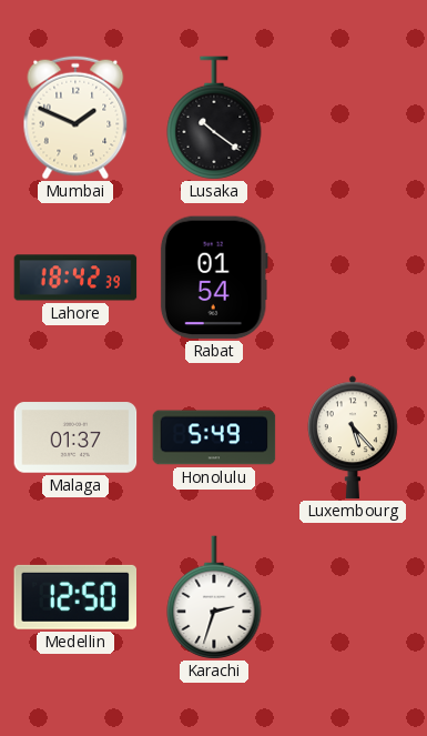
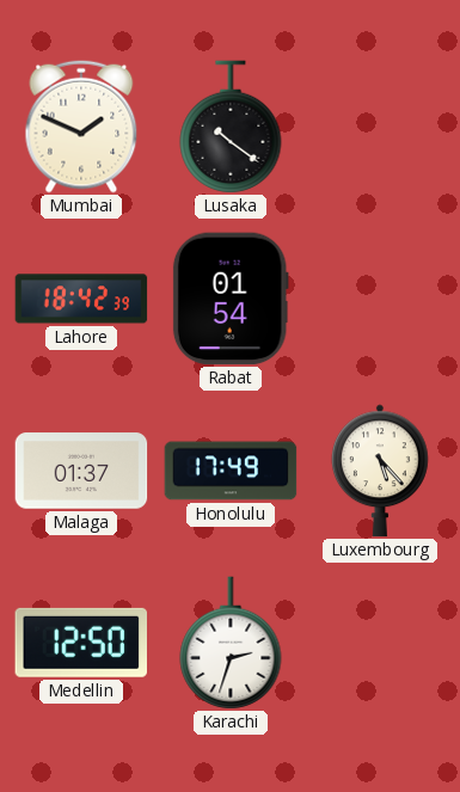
Honolulu: 5:49 -> 17:49 (231, 471)
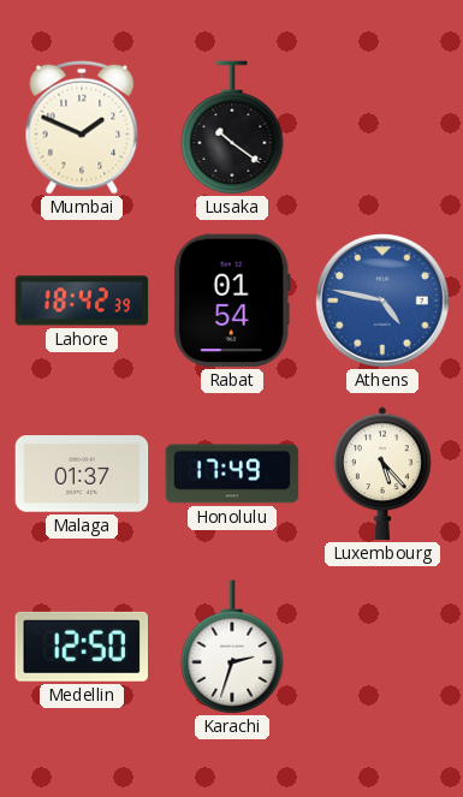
Athens: none -> 4:47 (384, 302)
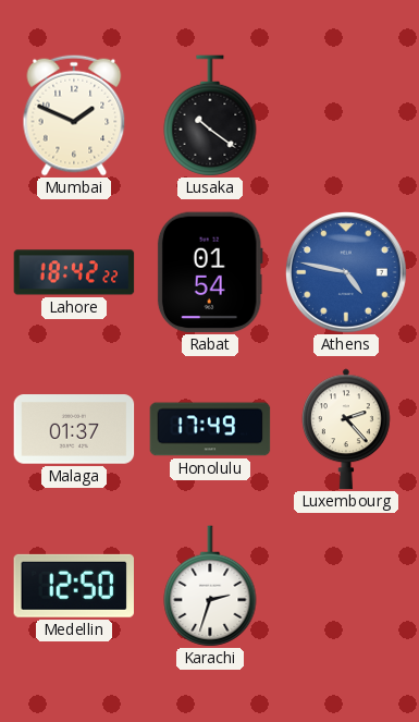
Lahore: 18:42:39 -> 18:42:22 (74, 272)
Luxembourg: 5:23 -> 2:23 (347, 429)
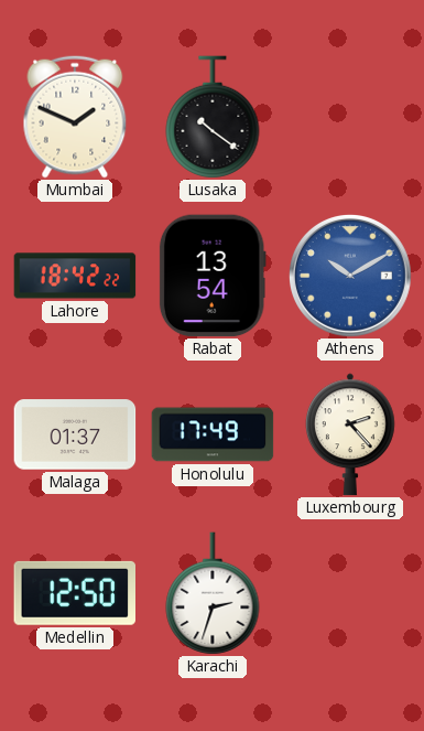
Rabat: 01:54 -> 13:54 (213, 276)
Athens: 4:47 -> 10:10 (351, 277)
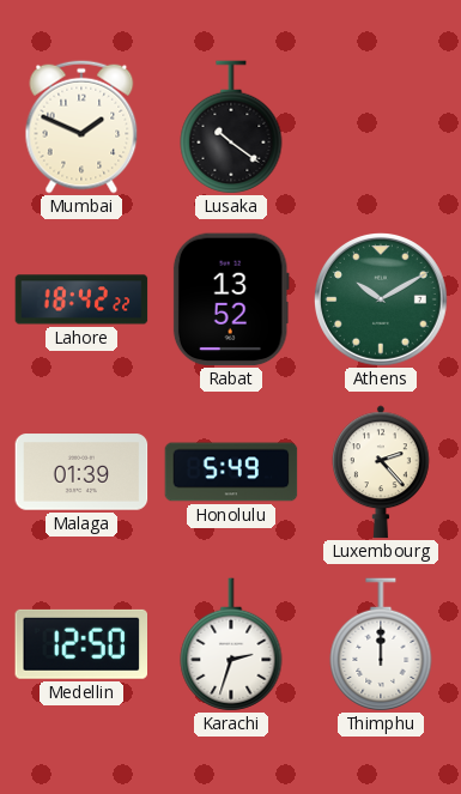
Rabat: 13:54 -> 13:52 (231, 299)
Athens dial: blue -> green (382, 301)
Malaga: 01:37 -> 01:39 (81, 472)
Honolulu: 17:49 -> 5:49 (231, 472)
Thimphu: none -> 12:00 (381, 644)
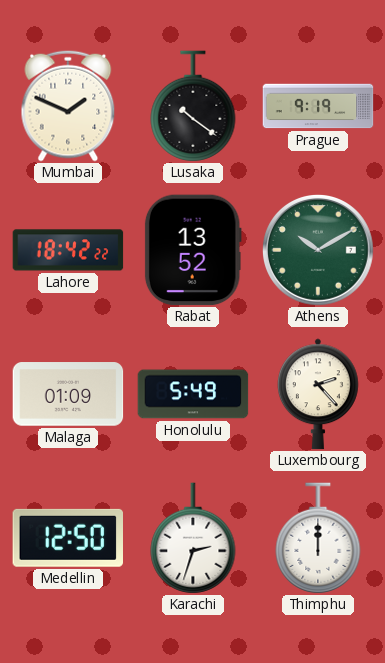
Prague: none -> 9:19 (318, 106)
Malaga: 01:39 -> 01:09 (68, 394)
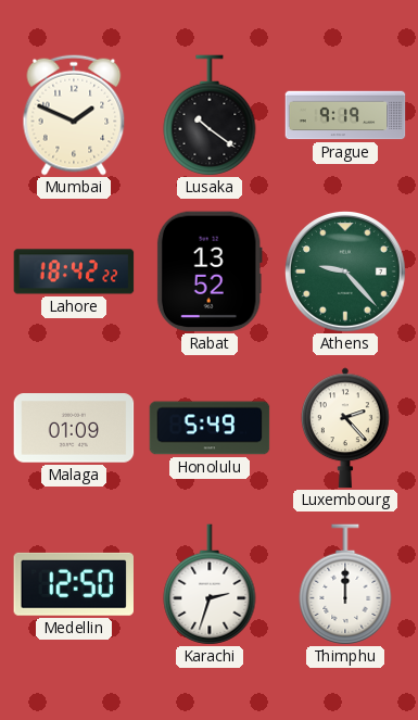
Athens: 10:10 -> 9:23 (346, 273)
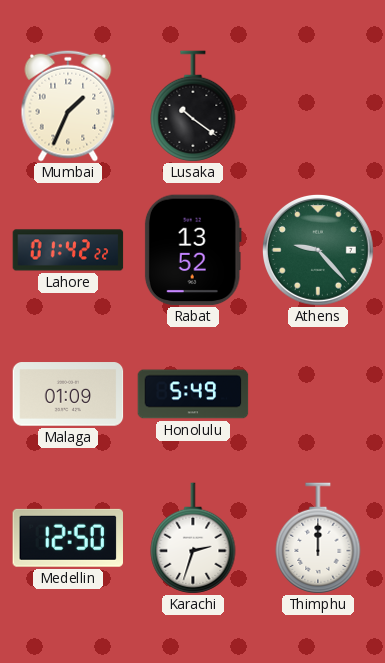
Mumbai: 1:49 -> 1:34 (68, 106)
Prague: 9:19 -> none (345, 115)
Lahore: 18:42 -> 01:42 (68, 250)
Luxembourg: 2:23 -> none (346, 428)
